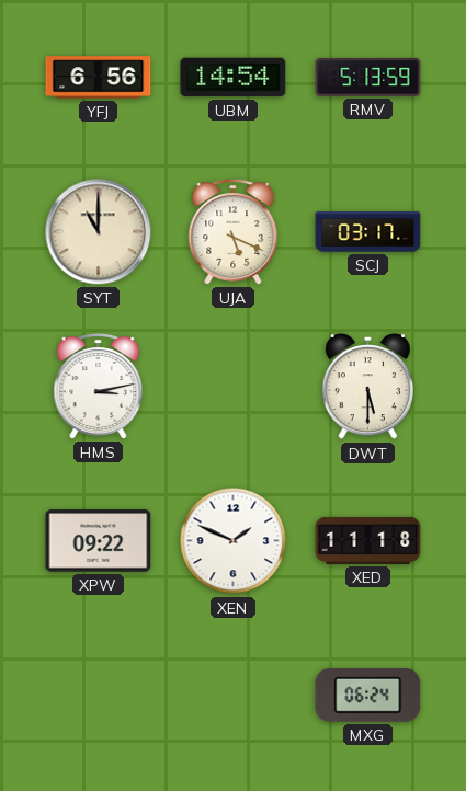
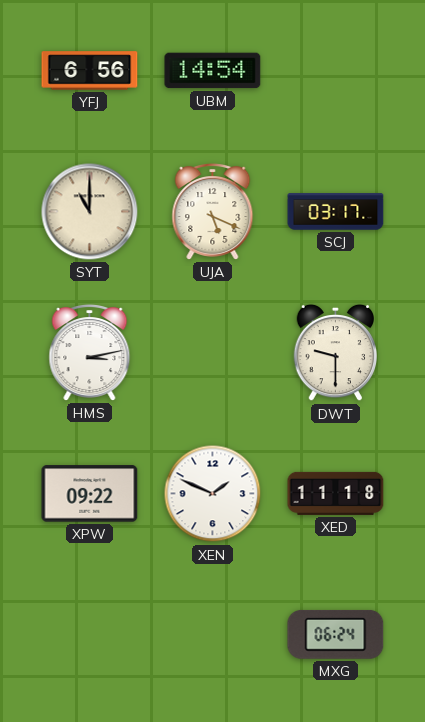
RMV: 5:13 -> none (368, 77)
DWT: 5:30 -> 9:30 (335, 353)
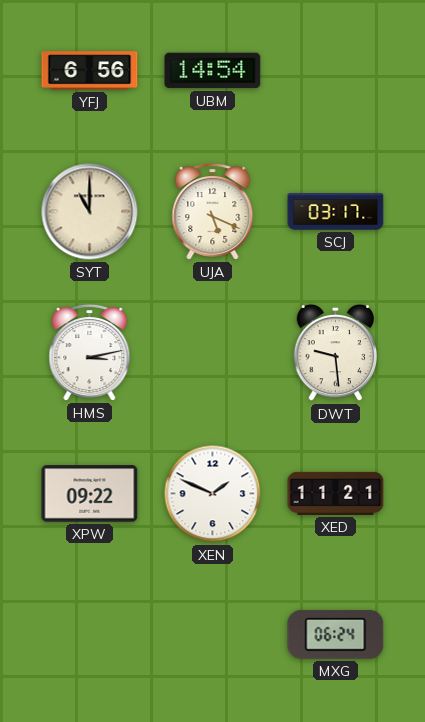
DWT: 9:30 -> 9:29 (335, 353)
XED: 11:18 -> 11:21 (336, 493)
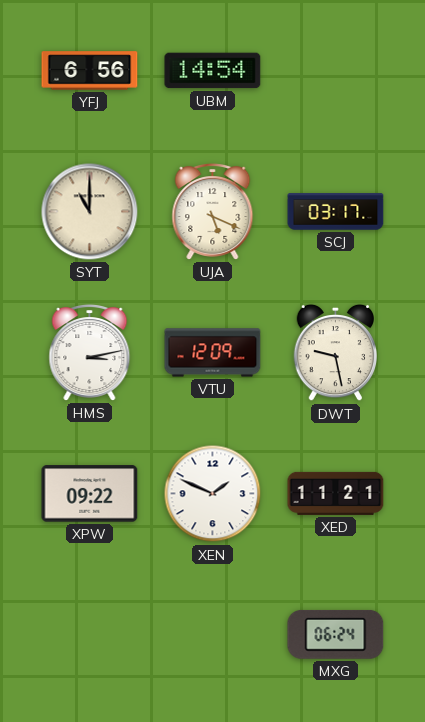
VTU: none -> 12:09 (213, 353)
DWT: 9:29 -> 9:28 (335, 353)
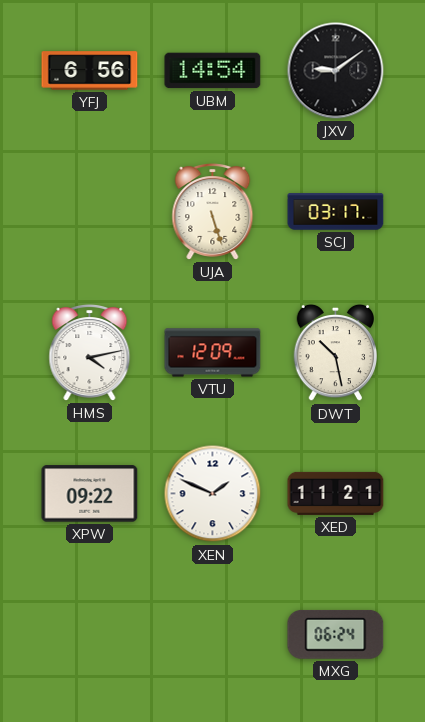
JXV: none -> 9:09 (336, 71)
SYT: 11:00 -> none (90, 212)
UJA: 5:19 -> 5:27 (213, 212)
HMS: 3:13 -> 4:13 (90, 353)
DWT: 9:28 -> 10:28 (335, 353)
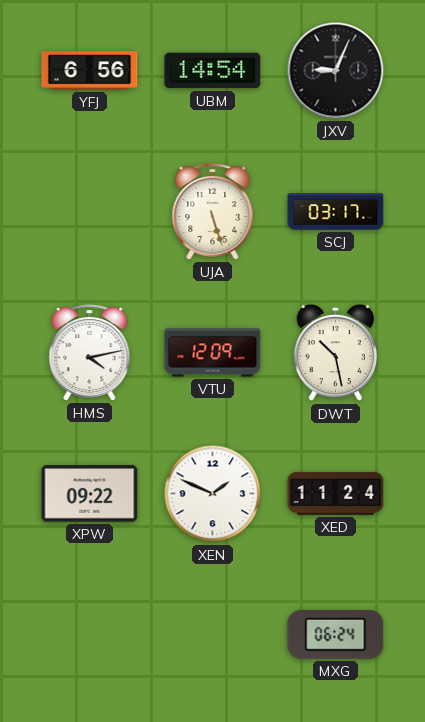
JXV: 9:09 -> 9:04 (336, 71)
XED: 11:21 -> 11:24 (336, 493)
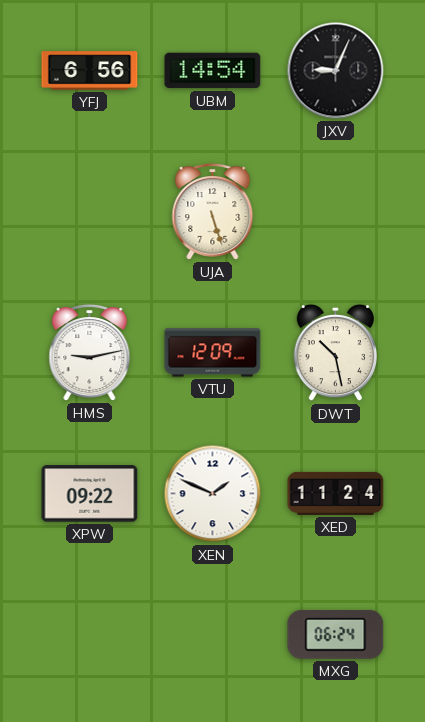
SCJ: 03:17 -> none (336, 212)
HMS: 4:13 -> 9:13 (90, 353)
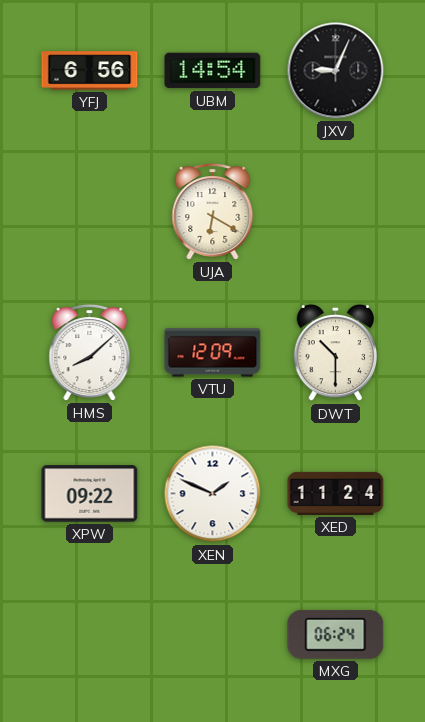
UJA: 5:27 -> 6:20 (213, 212)
HMS: 9:13 -> 8:08 (90, 353)
DWT: 10:28 -> 10:30 (335, 353)
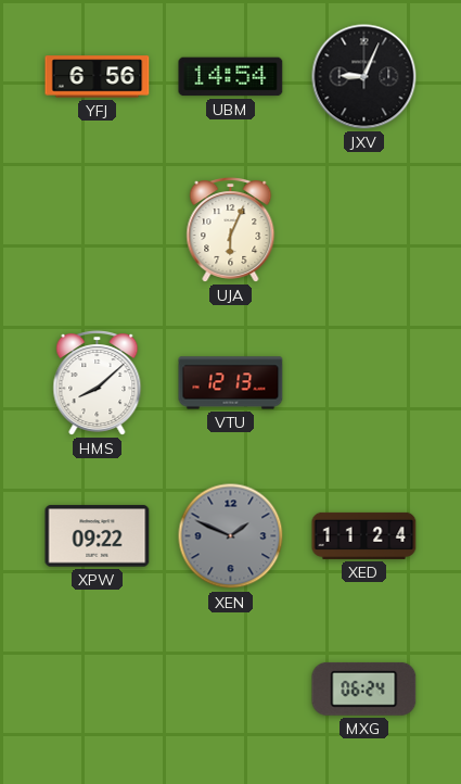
UJA: 6:20 -> 6:04 (231, 230)
VTU: 12:09 -> 12:13 (231, 383)
DWT: 10:30 -> none (335, 353)
XEN dial: white -> grey (231, 536)
